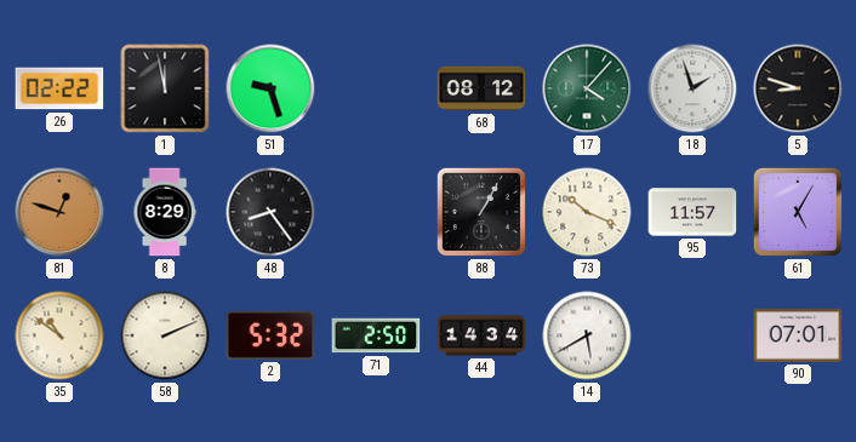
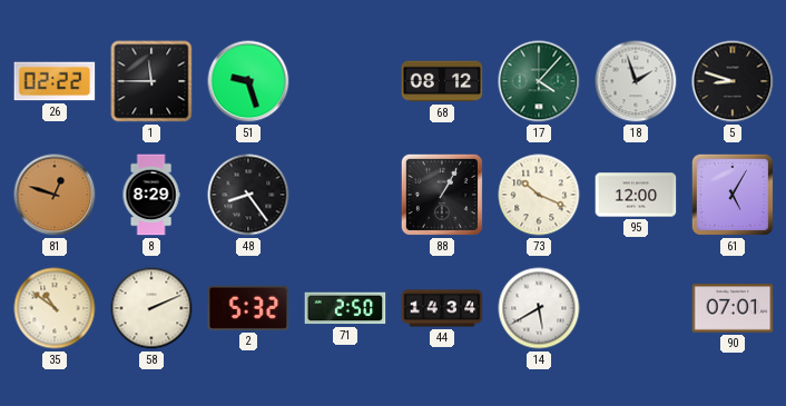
1: 11:58 -> 11:45 (151, 81)
95: 11:57 -> 12:00 (636, 195)
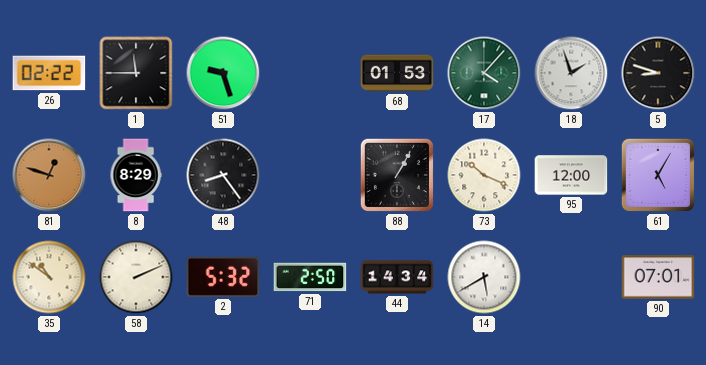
68: 08:12 -> 01:53 (397, 73)
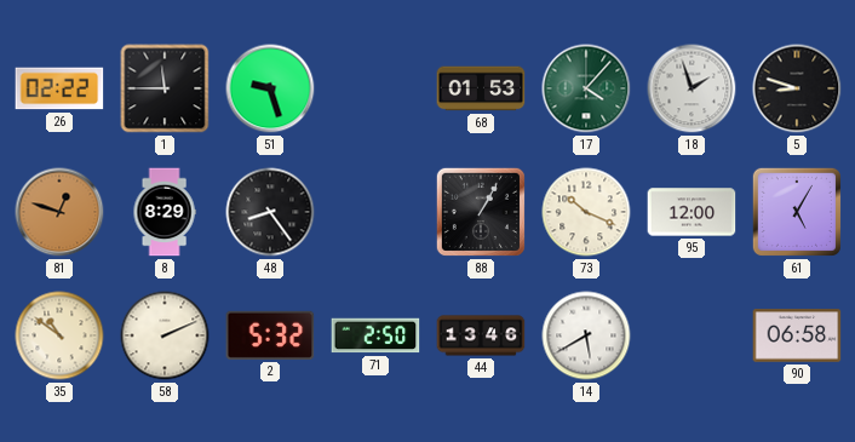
44: 14:34 -> 13:46 (481, 335)
90: 07:01 -> 06:58 (797, 335)
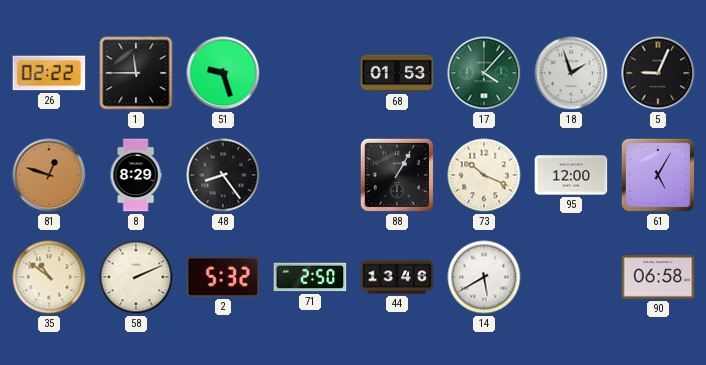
5: 8:48 -> 9:04 (658, 73)
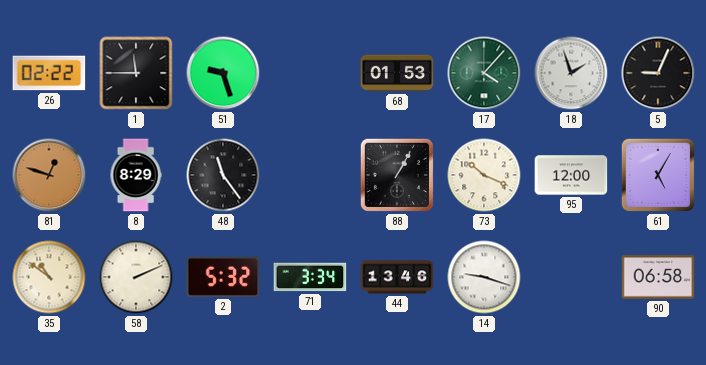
48: 8:24 -> 11:24 (223, 175)
71: 2:50 -> 3:34 (310, 277)
14: 5:40 -> 9:18 (484, 277)
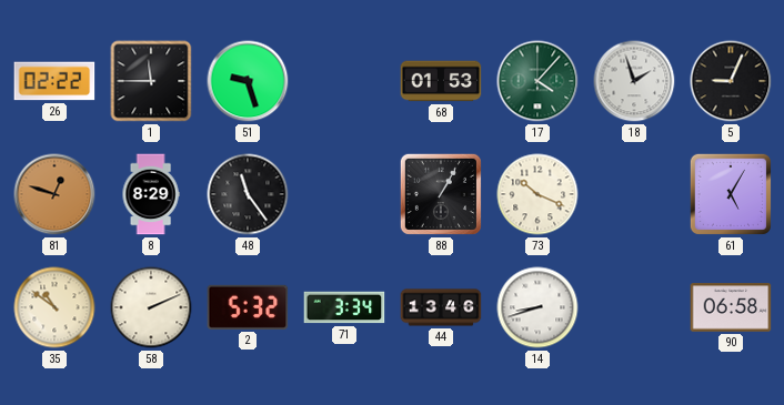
95: 12:00 -> none (571, 175)
14: 9:18 -> 8:42 (537, 307)
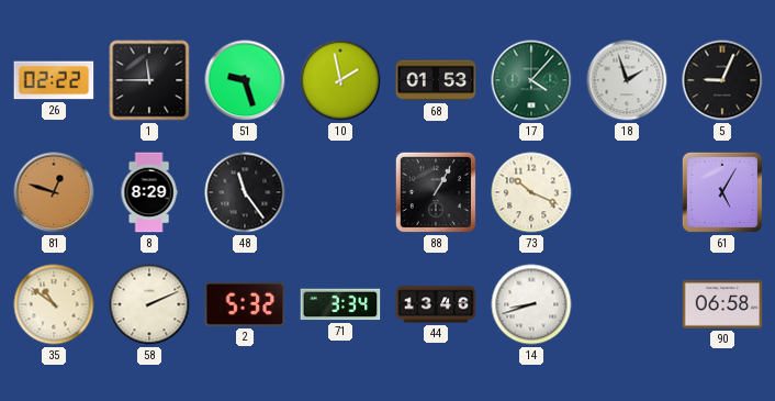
10: none -> 1:58 (340, 80)
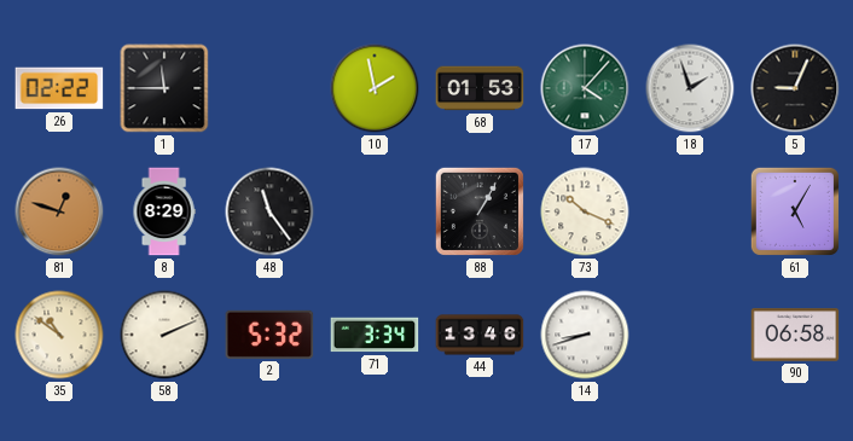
51: 9:27 -> none (245, 80)
